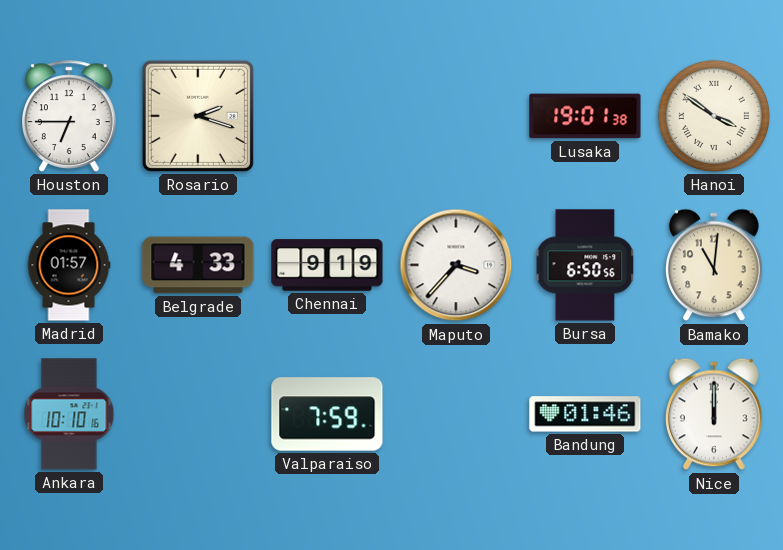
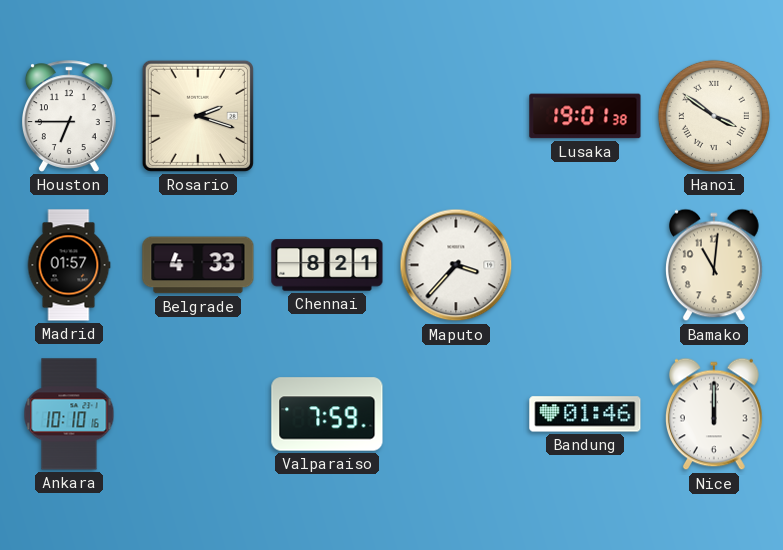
Chennai: 9:19 -> 8:21 (327, 265)
Bursa: 6:50 -> none (585, 265)
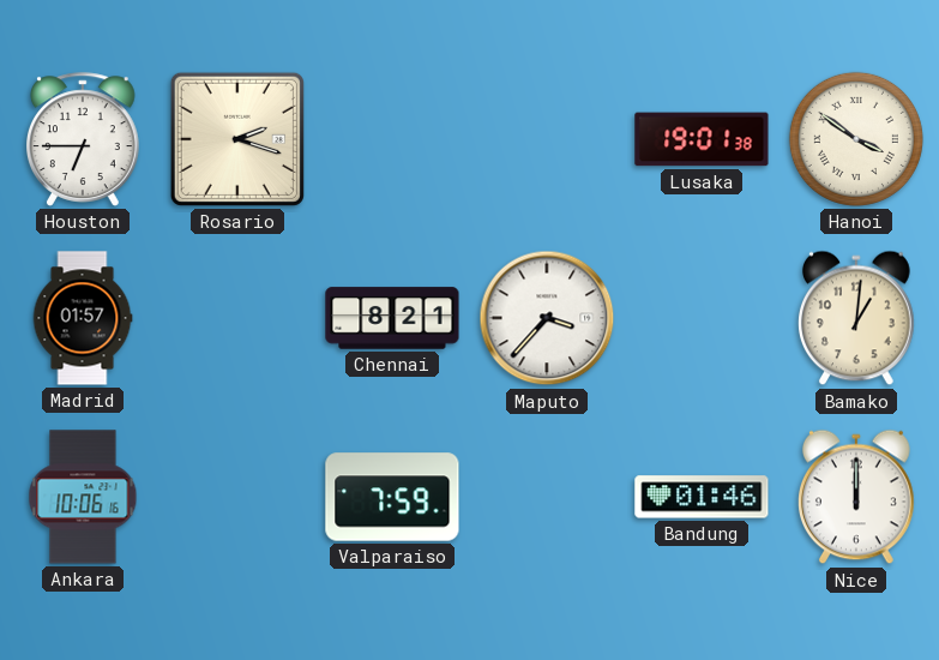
Belgrade: 4:33 -> none (198, 265)
Bamako: 11:01 -> 1:01 (857, 318)
Ankara: 10:10 -> 10:06 (83, 497)
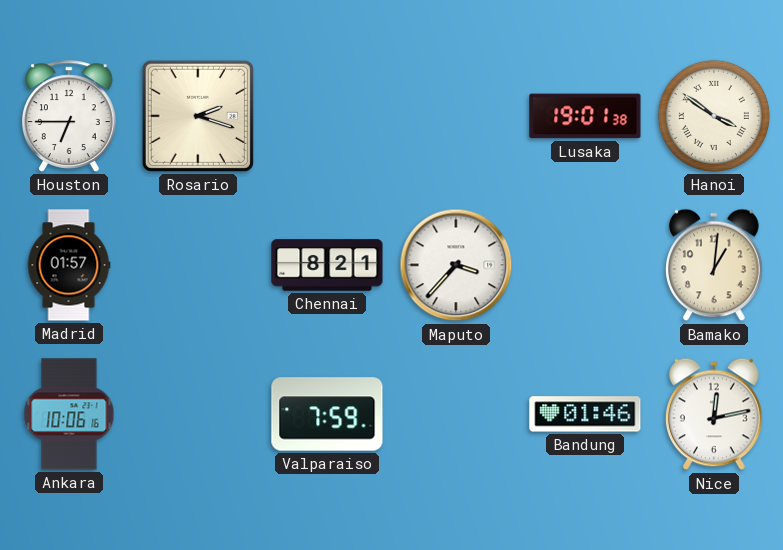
Nice: 12:00 -> 12:13 (715, 414)
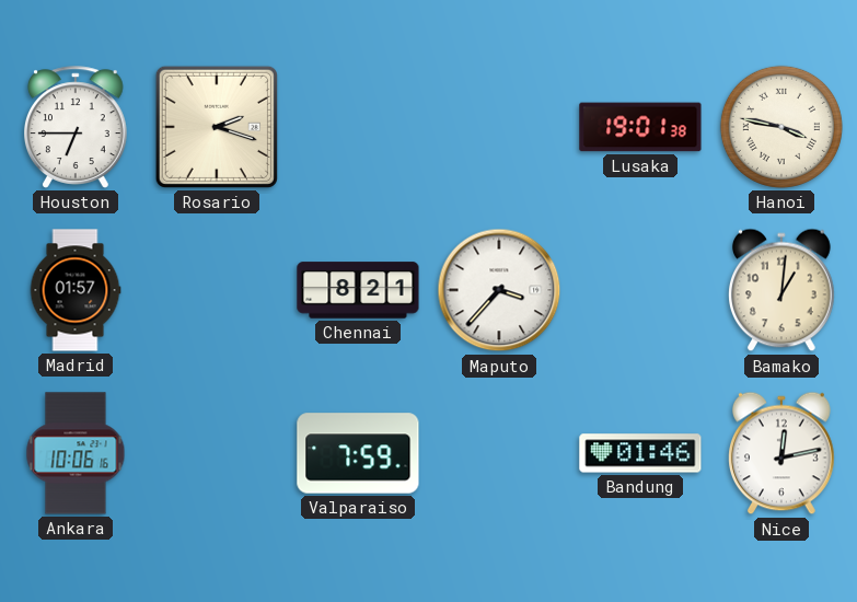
Hanoi: 3:51 -> 3:47 (781, 127)
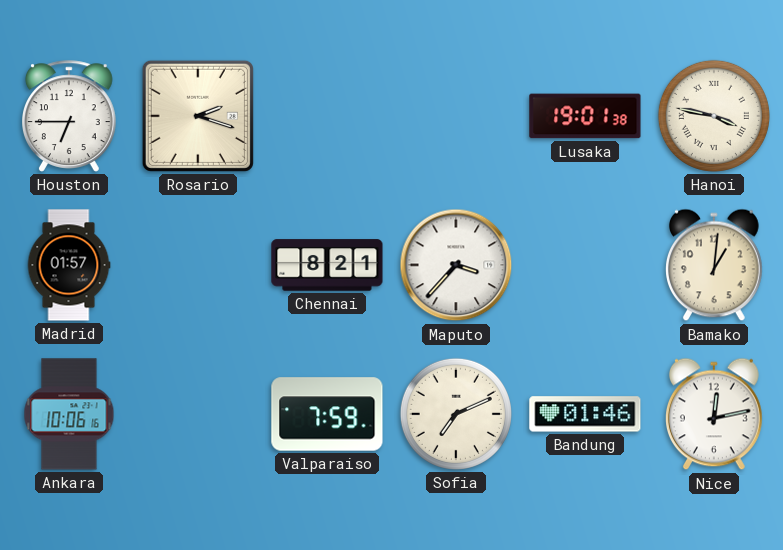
Sofia: none -> 7:11 (456, 414)
